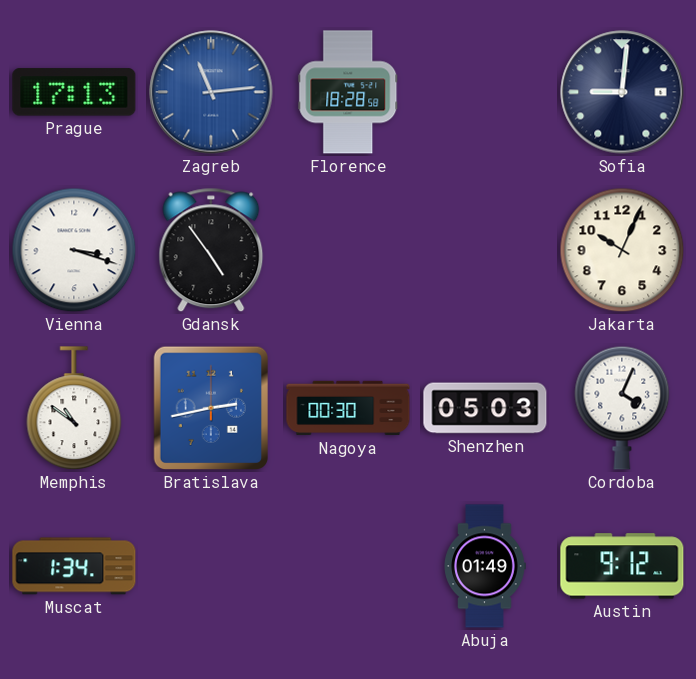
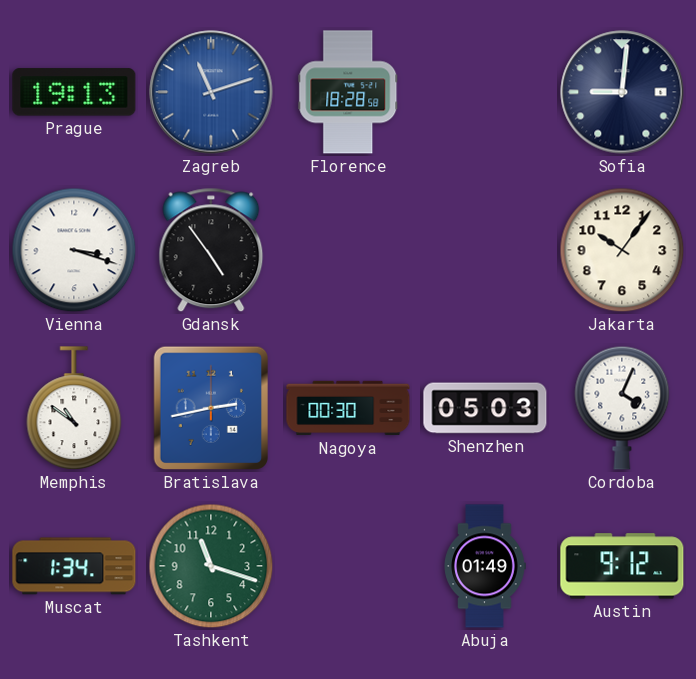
Prague: 17:13 -> 19:13 (74, 92)
Zagreb: 11:14 -> 11:12 (211, 92)
Jakarta: 10:04 -> 10:06 (622, 250)
Tashkent: none -> 11:18 (211, 566)
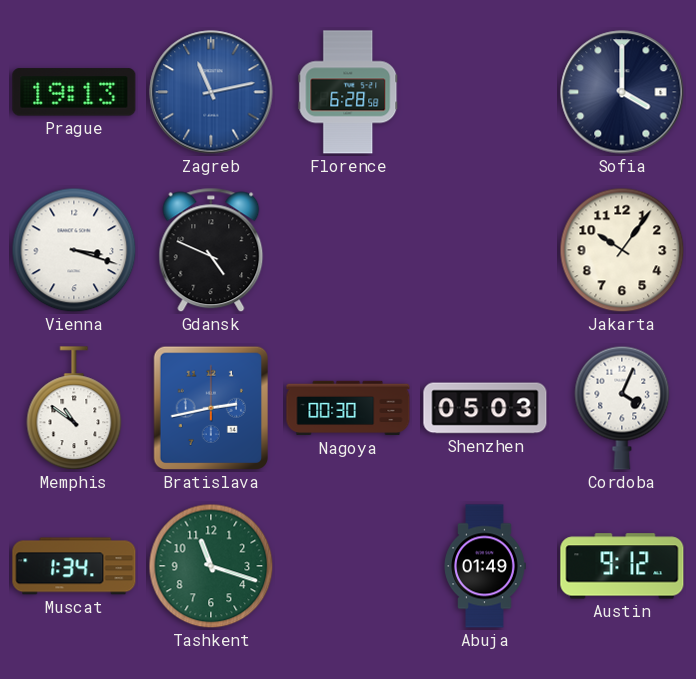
Zagreb: 11:12 -> 11:13 (211, 92)
Florence: 18:28 -> 6:28 (348, 92)
Sofia: 9:01 -> 4:00 (622, 92)
Gdansk: 4:54 -> 4:49 (211, 250)
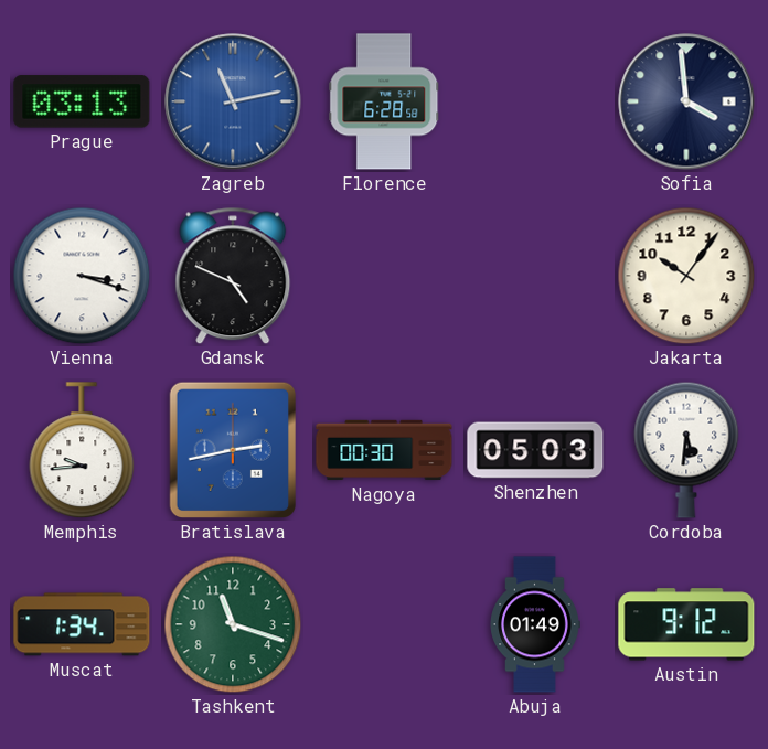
Prague: 19:13 -> 03:13 (82, 101)
Sofia: 4:00 -> 3:59 (686, 101)
Memphis: 10:51 -> 9:44 (82, 451)
Cordoba: 4:04 -> 5:31 (686, 450)
